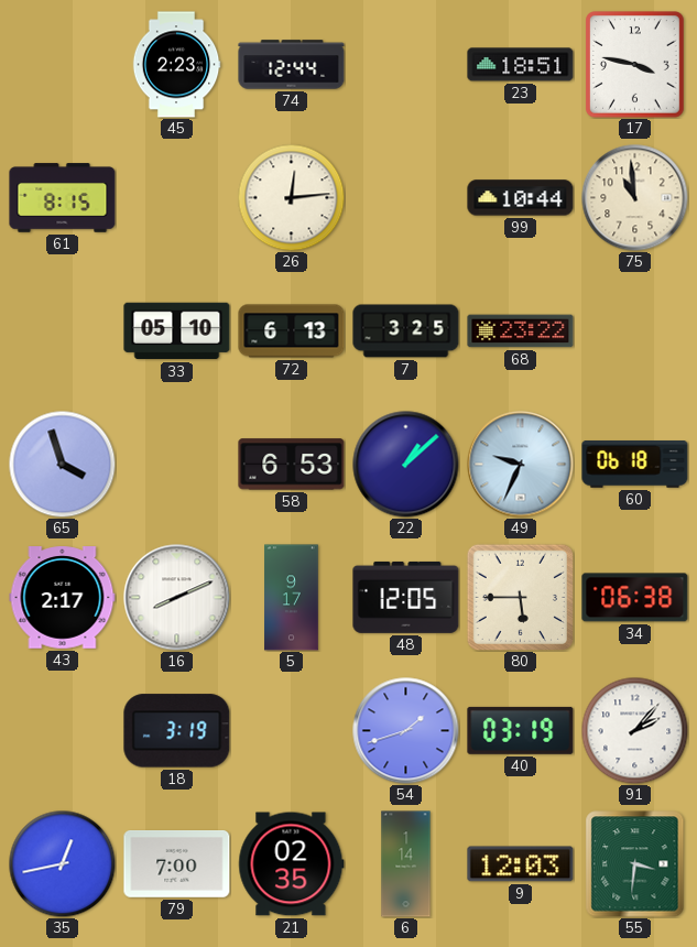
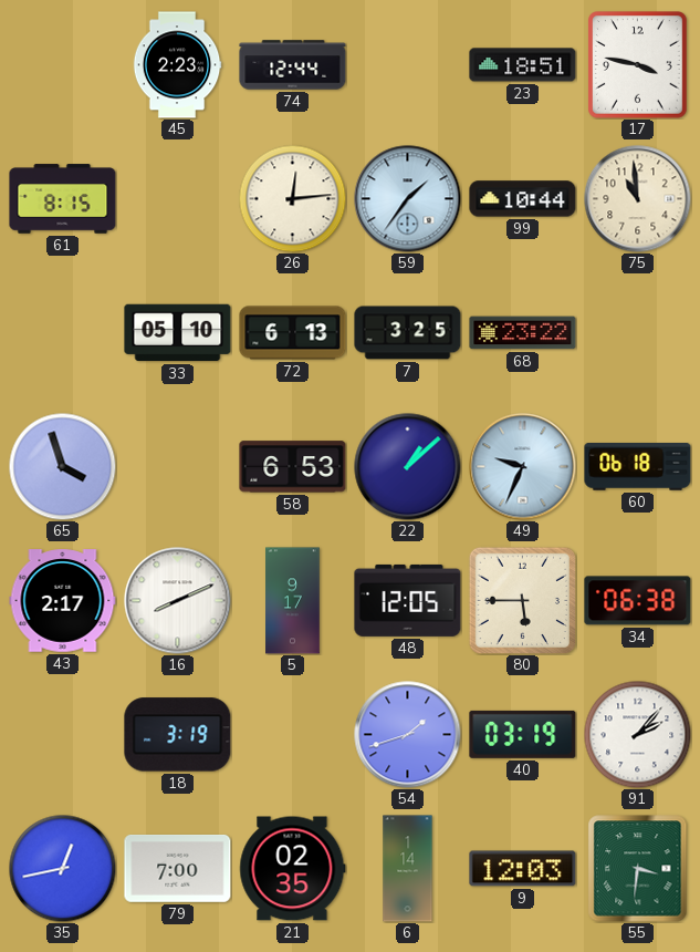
59: none -> 1:36 (408, 199)
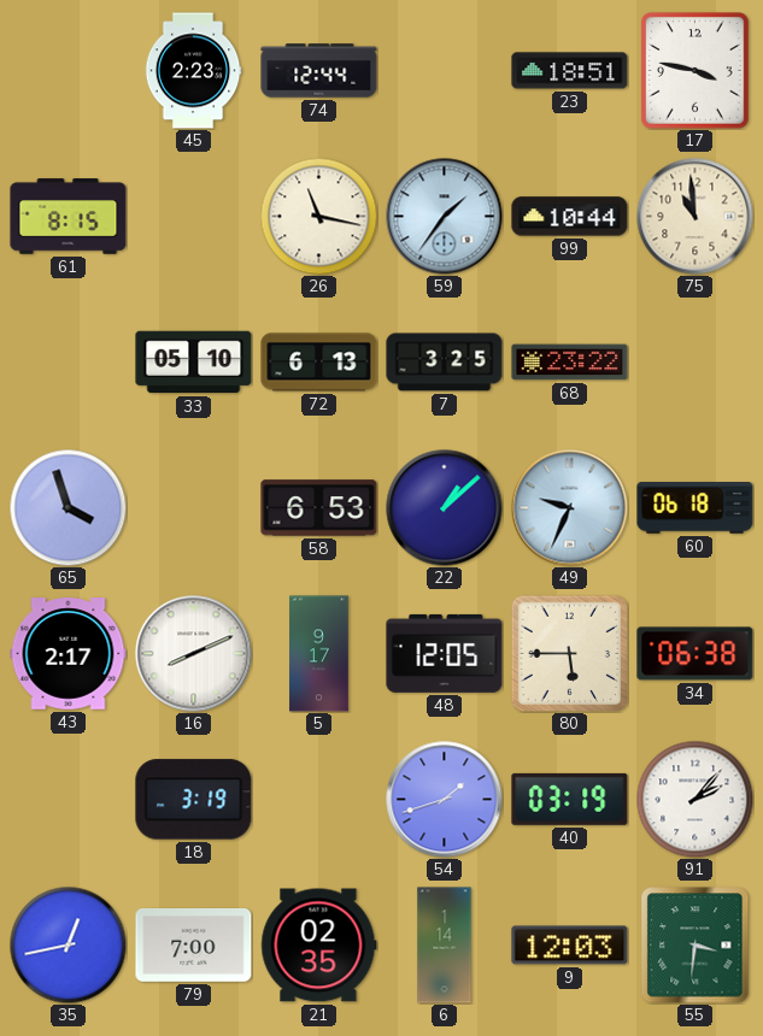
26: 12:14 -> 11:17 (318, 216)
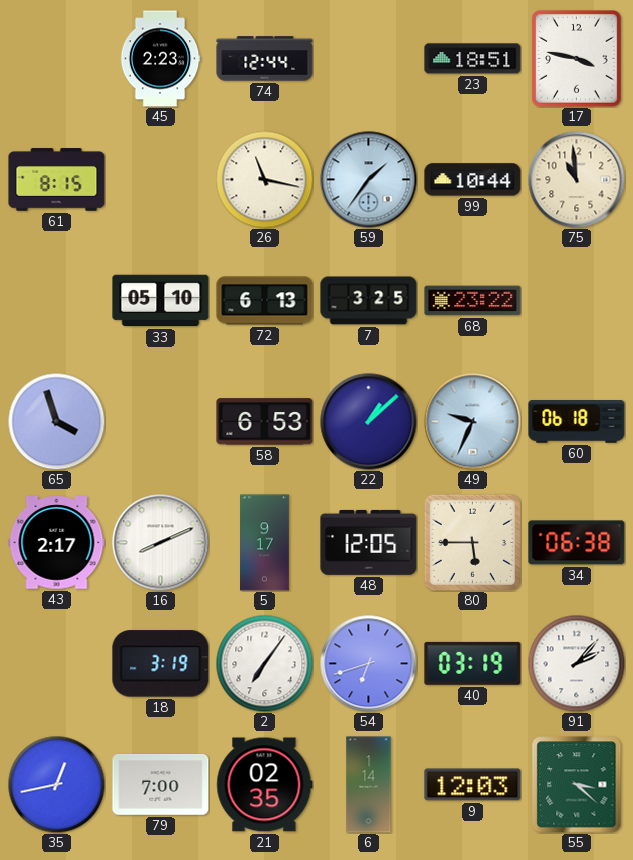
2: none -> 7:06 (264, 663)
54: 1:42 -> 6:42 (369, 664)
55: 3:31 -> 3:22 (577, 785)
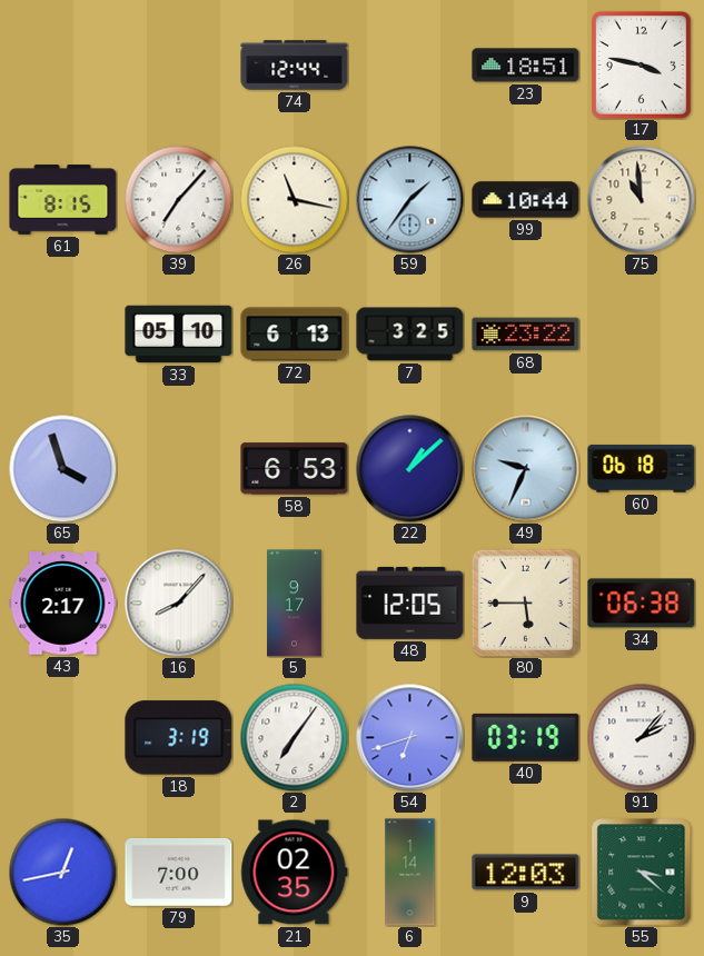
45: 2:23 -> none (160, 59)
39: none -> 7:07 (178, 199)
16: 8:11 -> 8:07 (179, 604)
